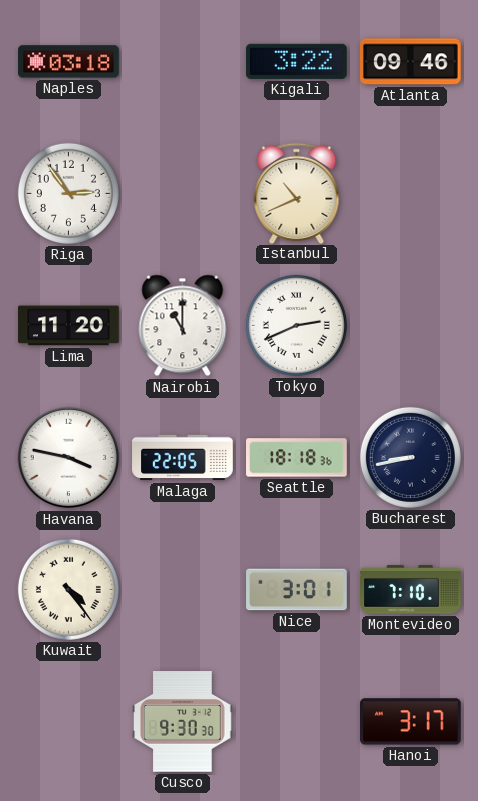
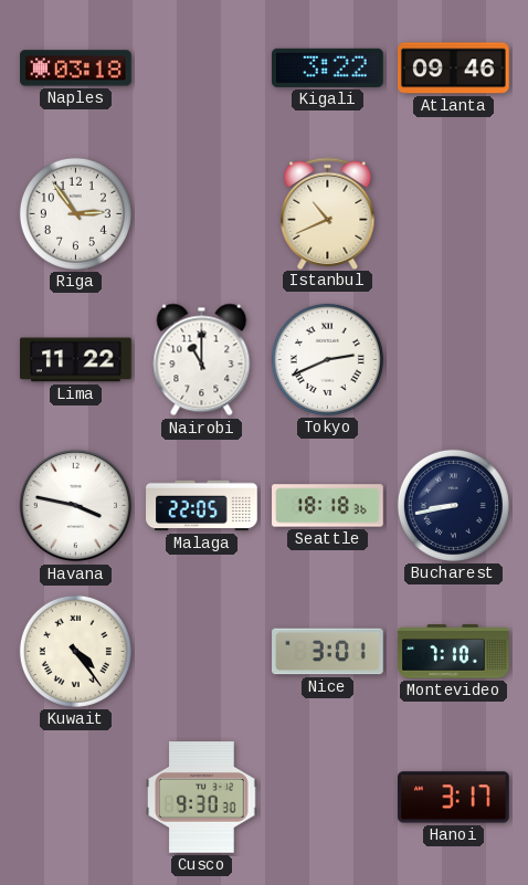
Lima: 11:20 -> 11:22 (76, 360)
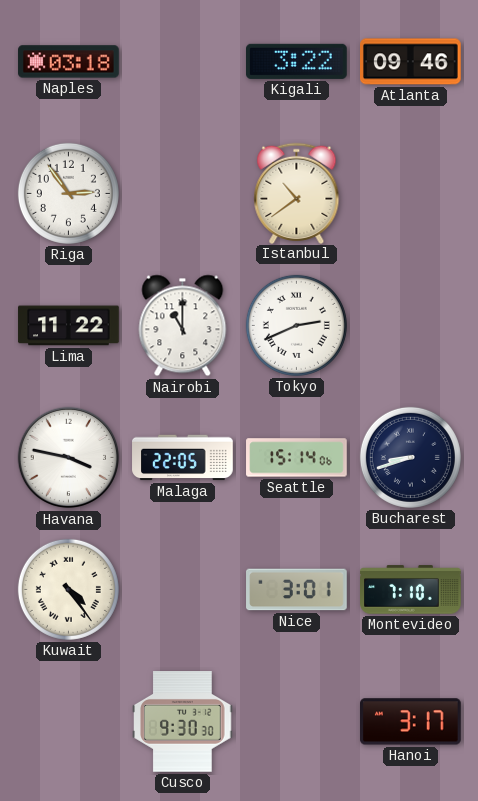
Istanbul: 10:41 -> 10:39 (297, 193)
Seattle: 18:18 -> 15:14 (297, 458)
Bucharest: 8:43 -> 8:42 (410, 457)
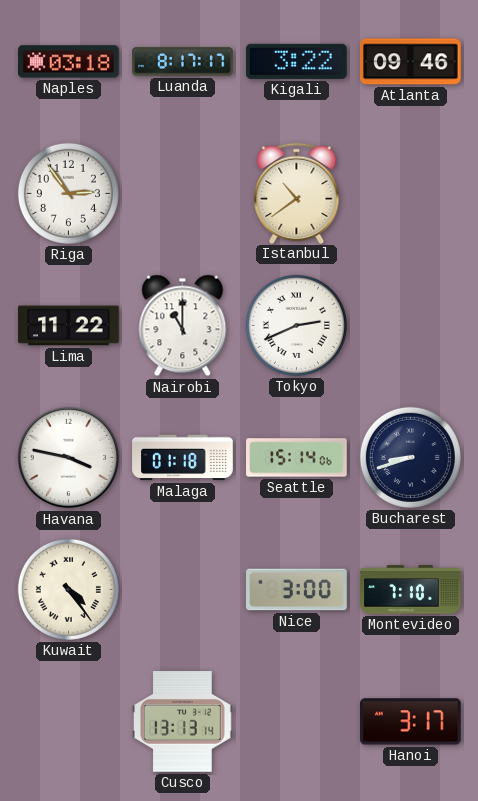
Luanda: none -> 8:17 (183, 62)
Malaga: 22:05 -> 01:18 (183, 458)
Nice: 3:01 -> 3:00 (297, 590)
Cusco: 9:30 -> 13:13 (183, 722)
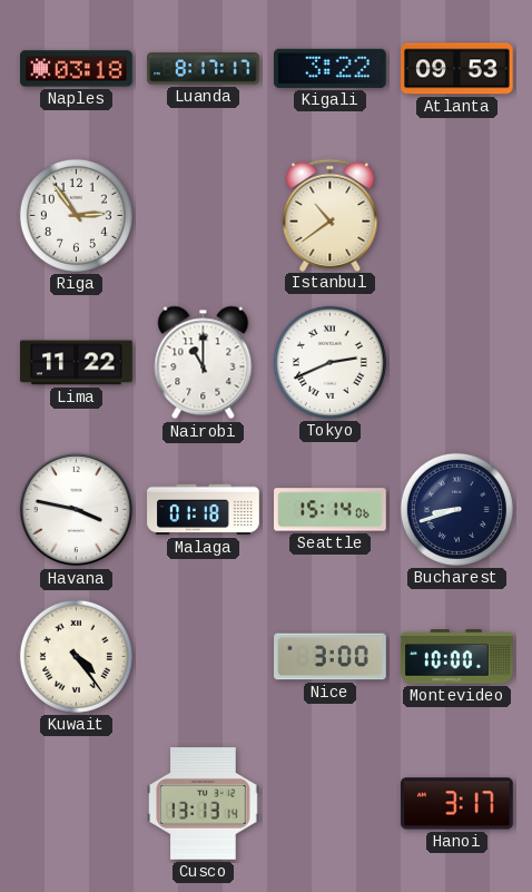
Atlanta: 09:46 -> 09:53 (457, 69)
Montevideo: 7:10 -> 10:00 (457, 657)
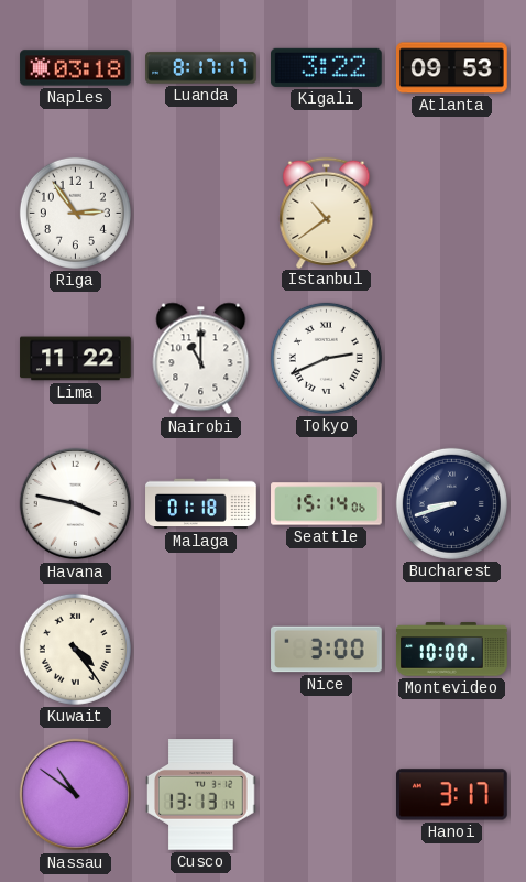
Nassau: none -> 10:51 (76, 795)
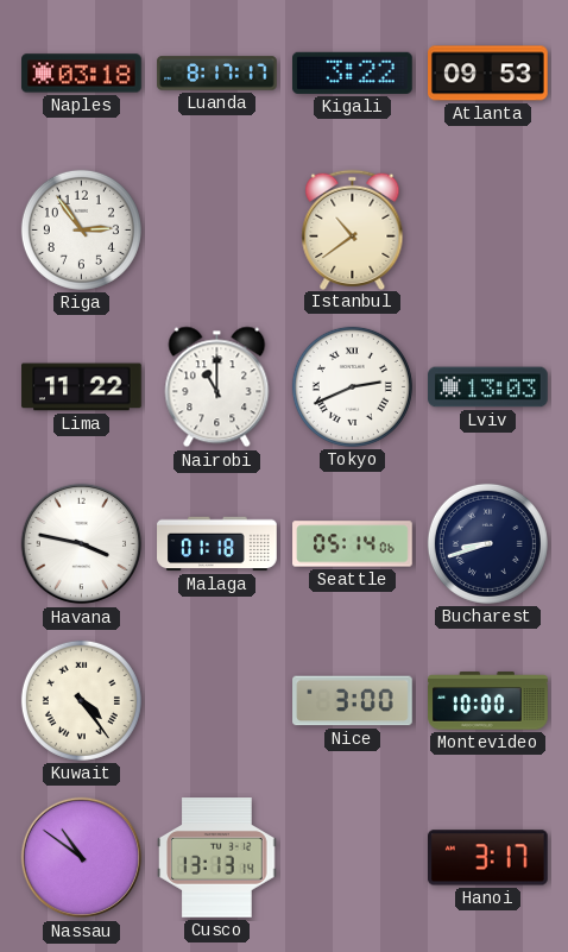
Lviv: none -> 13:03 (488, 387)
Seattle: 15:14 -> 05:14 (353, 544)
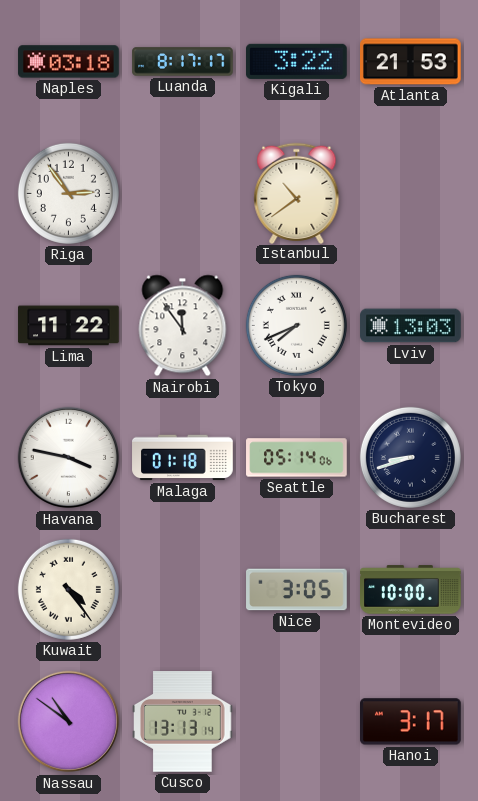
Atlanta: 09:53 -> 21:53 (411, 62)
Nairobi: 11:00 -> 11:54 (183, 326)
Tokyo: 2:41 -> 7:41 (296, 325)
Nice: 3:00 -> 3:05 (297, 590)
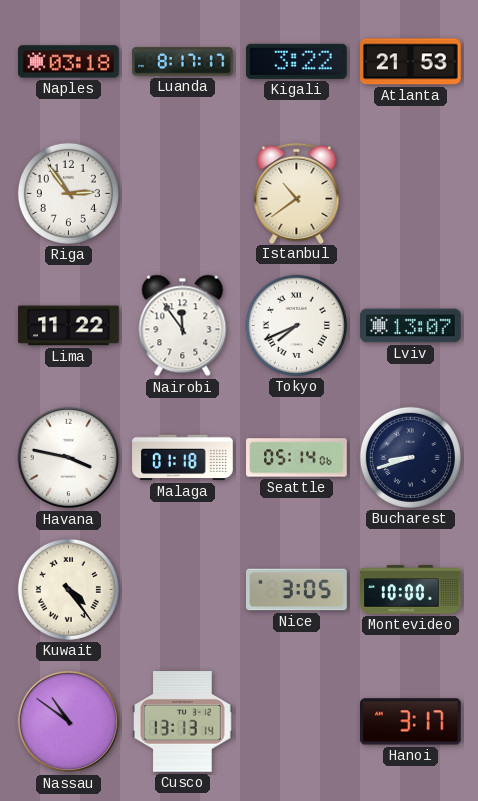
Lviv: 13:03 -> 13:07 (411, 326)
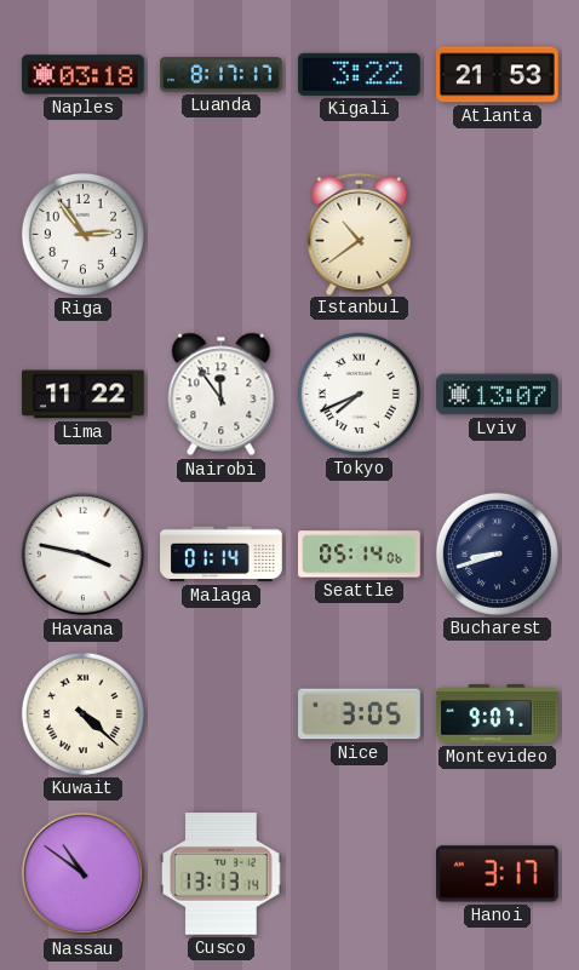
Malaga: 01:18 -> 01:14 (222, 555)
Kuwait: 4:24 -> 4:22 (82, 713)
Montevideo: 10:00 -> 9:07 (498, 714)
